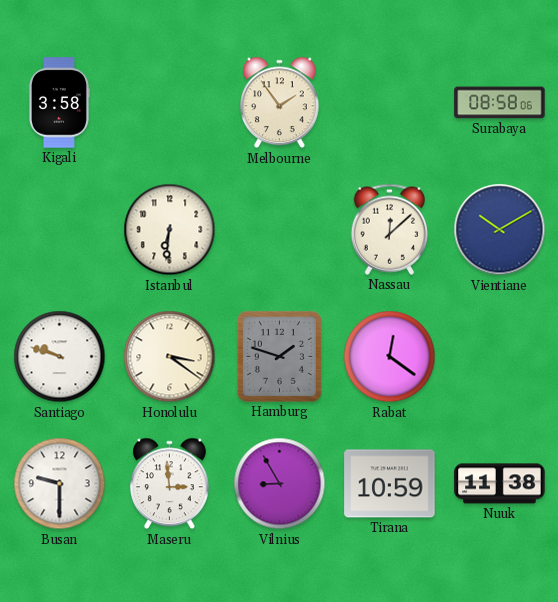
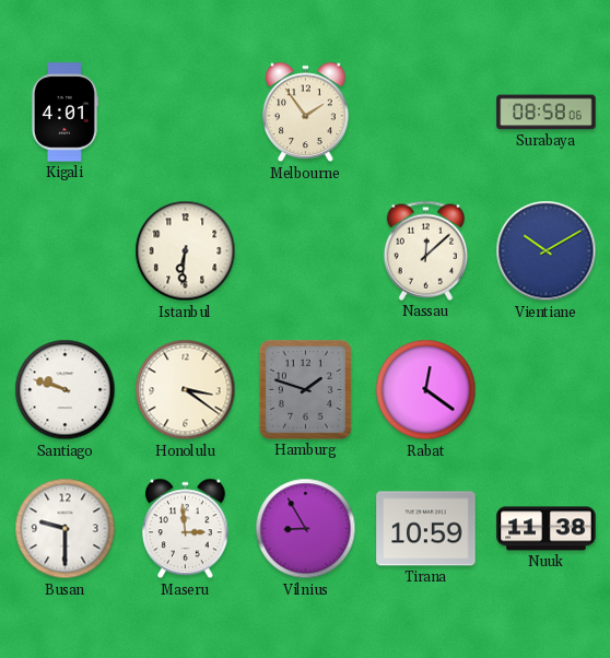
Kigali: 3:58 -> 4:01 (64, 113)
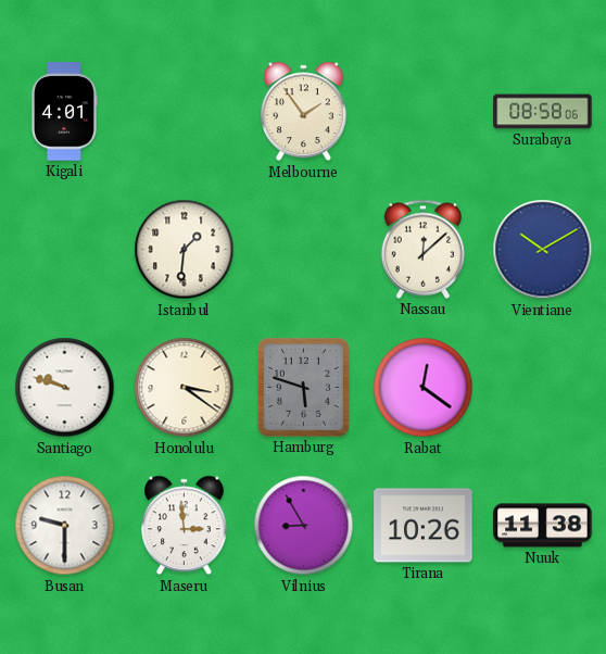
Istanbul: 6:31 -> 1:31 (185, 250)
Hamburg: 1:48 -> 5:48 (303, 387)
Tirana: 10:59 -> 10:26 (424, 526)
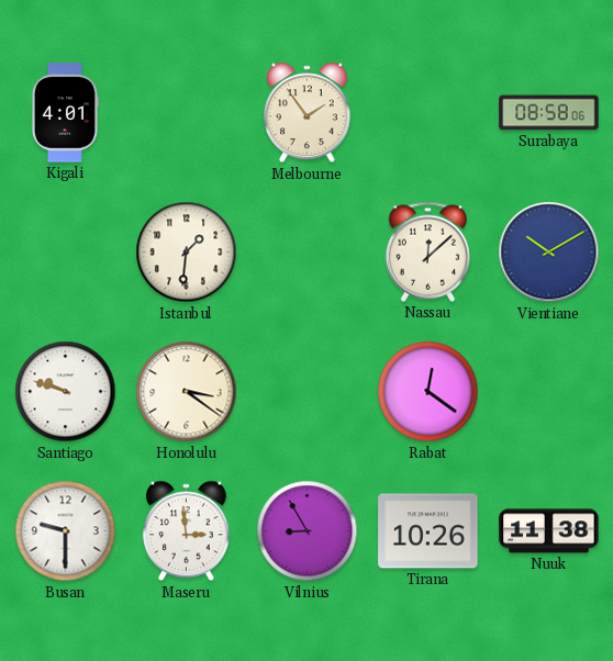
Hamburg: 5:48 -> none (303, 387)
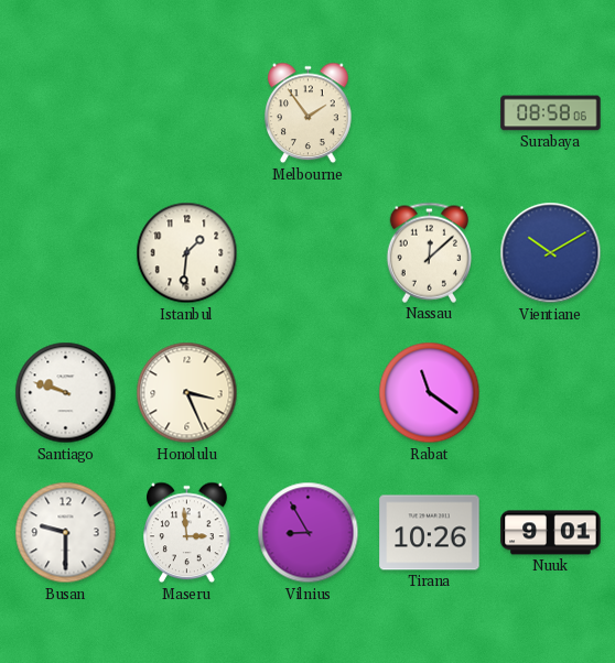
Kigali: 4:01 -> none (65, 113)
Honolulu: 3:21 -> 3:26 (187, 393)
Rabat: 12:21 -> 11:21 (430, 393)
Nuuk: 11:38 -> 9:01 (551, 533)
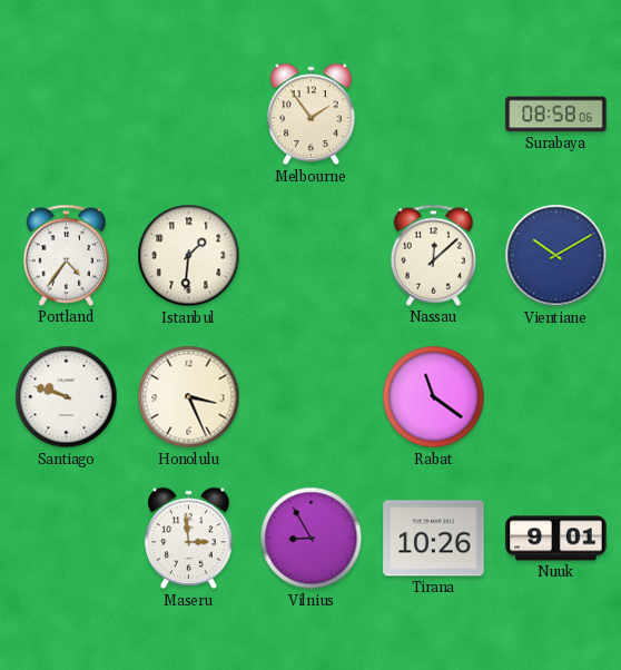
Portland: none -> 4:36 (66, 255)
Busan: 9:30 -> none (66, 533)
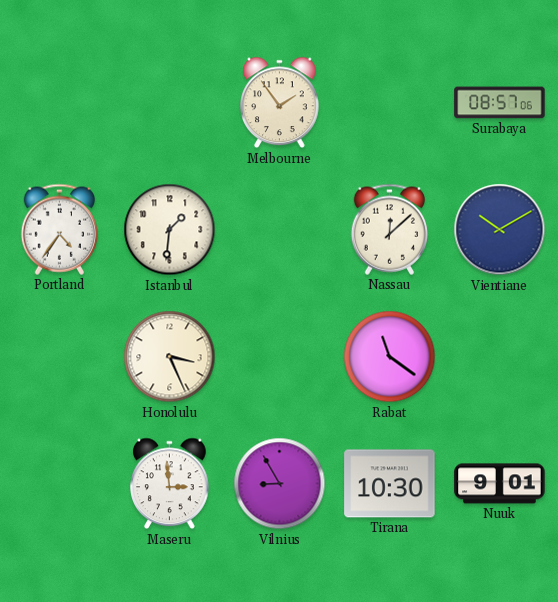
Surabaya: 08:58 -> 08:57 (500, 103)
Santiago: 9:48 -> none (67, 397)
Tirana: 10:26 -> 10:30 (390, 484)
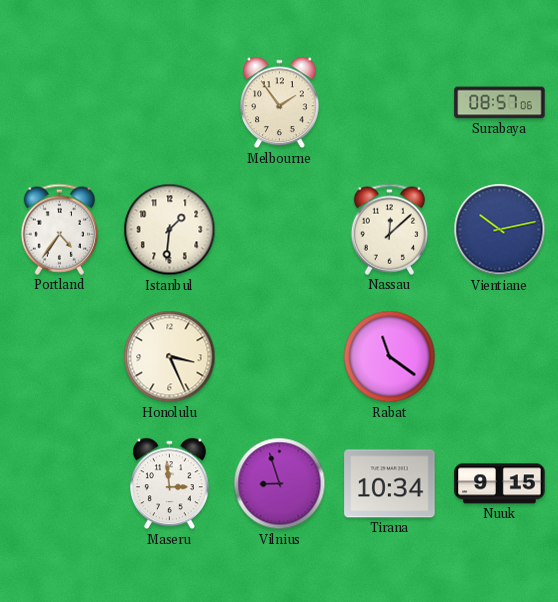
Vientiane: 10:10 -> 10:13 (500, 230)
Vilnius: 8:55 -> 8:57 (280, 484)
Tirana: 10:30 -> 10:34 (390, 484)
Nuuk: 9:01 -> 9:15 (500, 484)
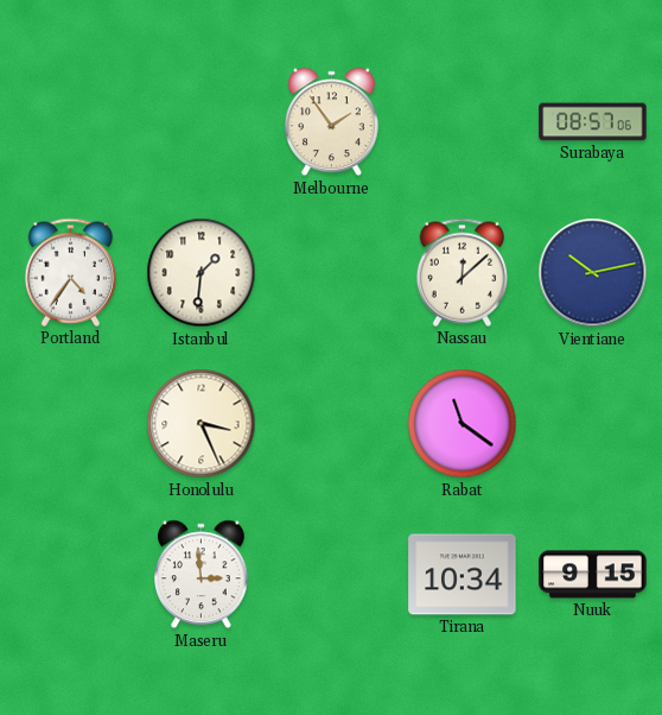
Vilnius: 8:57 -> none (280, 484)
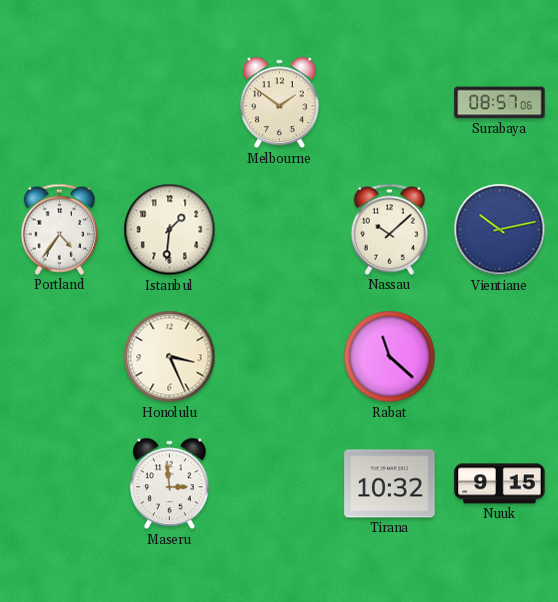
Melbourne: 1:54 -> 1:51 (280, 103)
Nassau: 12:08 -> 10:08 (389, 229)
Rabat: 11:21 -> 11:22 (390, 357)
Tirana: 10:34 -> 10:32 (390, 484)
